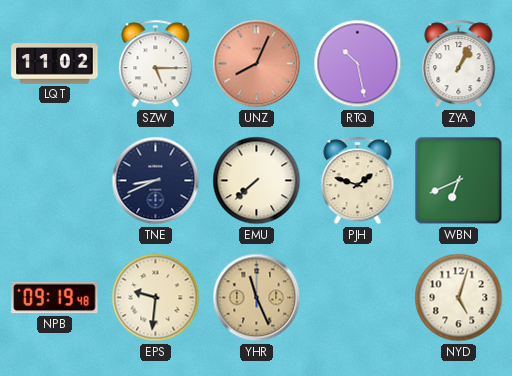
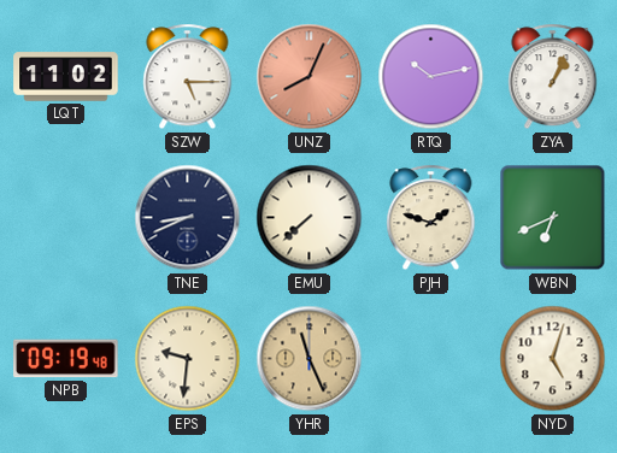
RTQ: 10:28 -> 10:13 (431, 77)
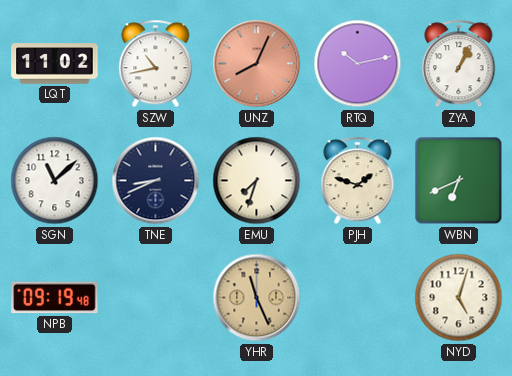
SZW: 5:15 -> 10:43 (156, 64)
SGN: none -> 11:08 (55, 181)
EMU: 7:38 -> 7:33 (257, 181)
EPS: 9:31 -> none (188, 359)
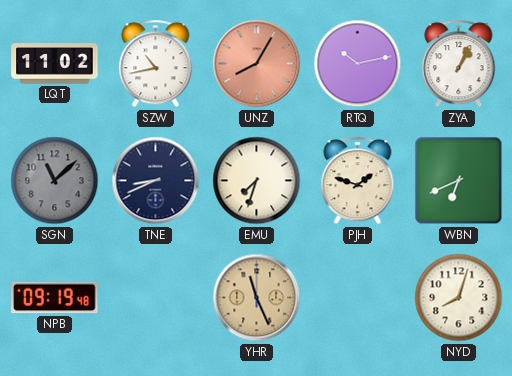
UNZ: 8:04 -> 8:05 (257, 64)
SGN dial: white -> grey (55, 181)
NYD: 5:03 -> 8:03 (459, 298)
